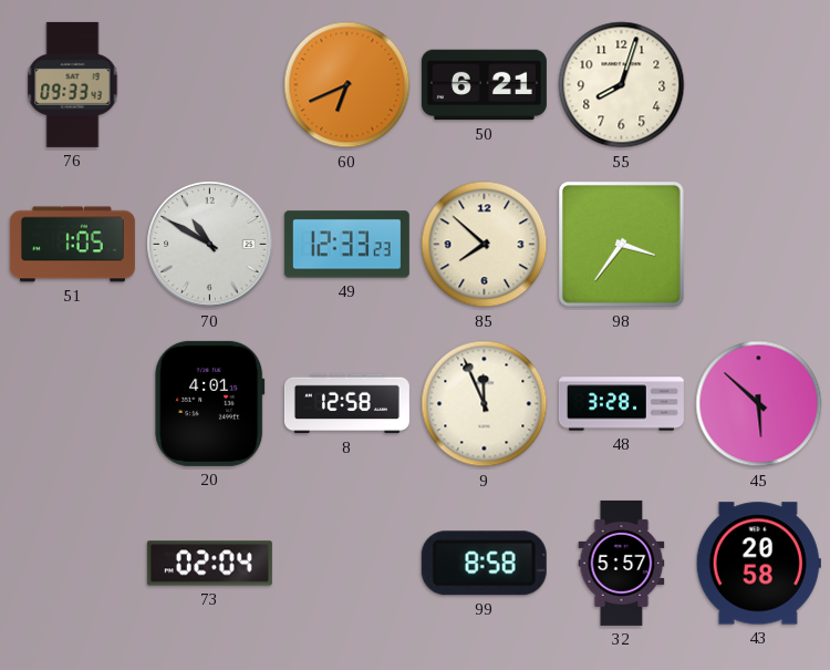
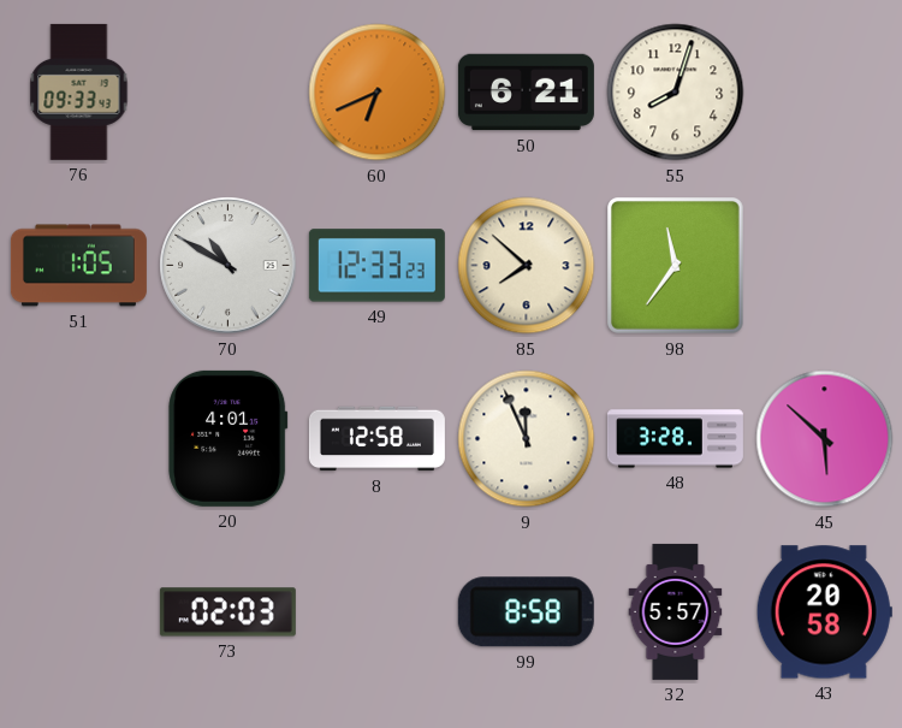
98: 3:36 -> 11:36 (676, 266)
73: 02:04 -> 02:03 (227, 612)
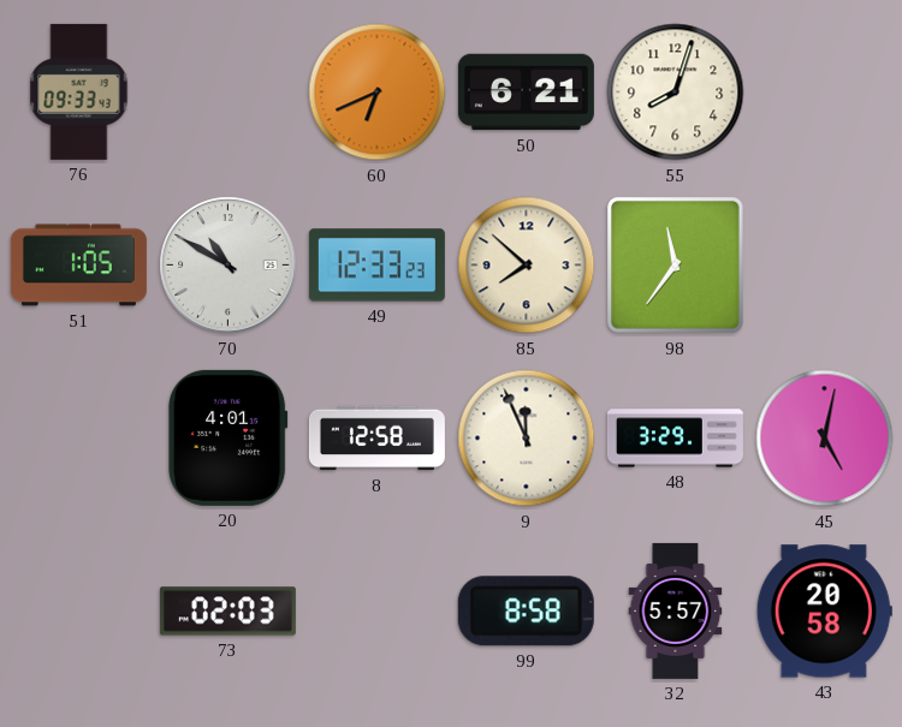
48: 3:28 -> 3:29 (675, 439)
45: 5:52 -> 5:02 (825, 439)
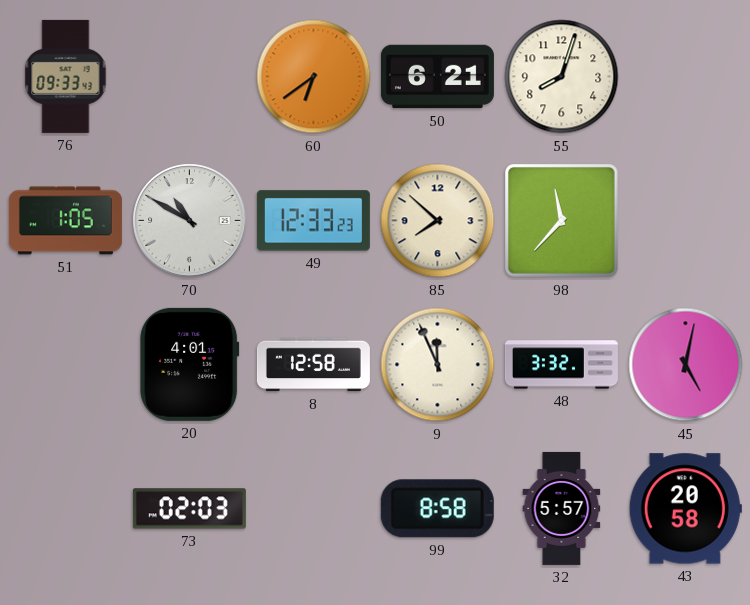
60: 6:41 -> 6:39 (314, 77)
98: 11:36 -> 11:37 (562, 221)
48: 3:29 -> 3:32 (561, 365)
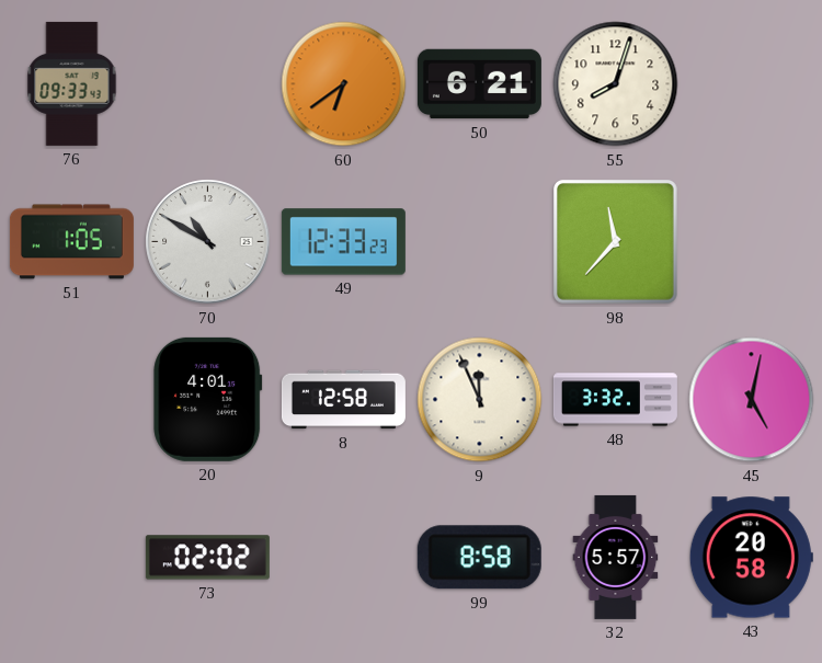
85: 7:52 -> none (438, 221)
73: 02:03 -> 02:02 (207, 558)
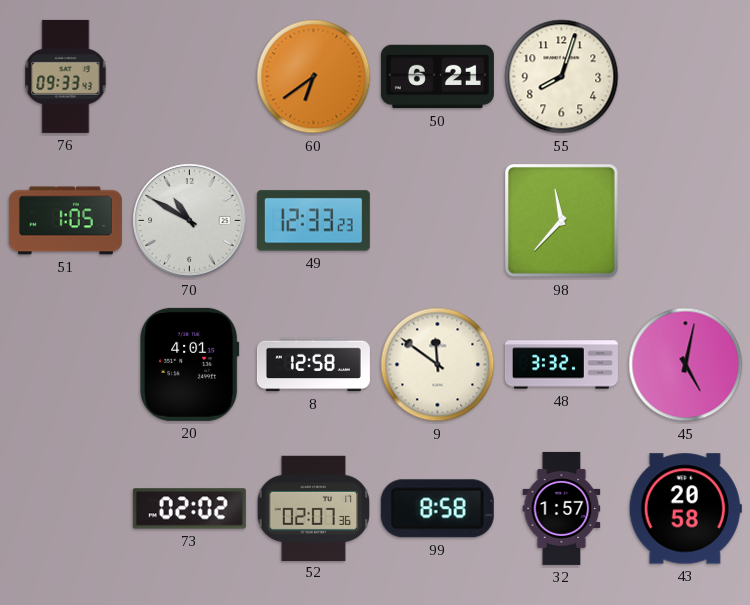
9: 11:56 -> 11:51 (438, 365)
52: none -> 02:07 (314, 508)
32: 5:57 -> 1:57 (562, 508)
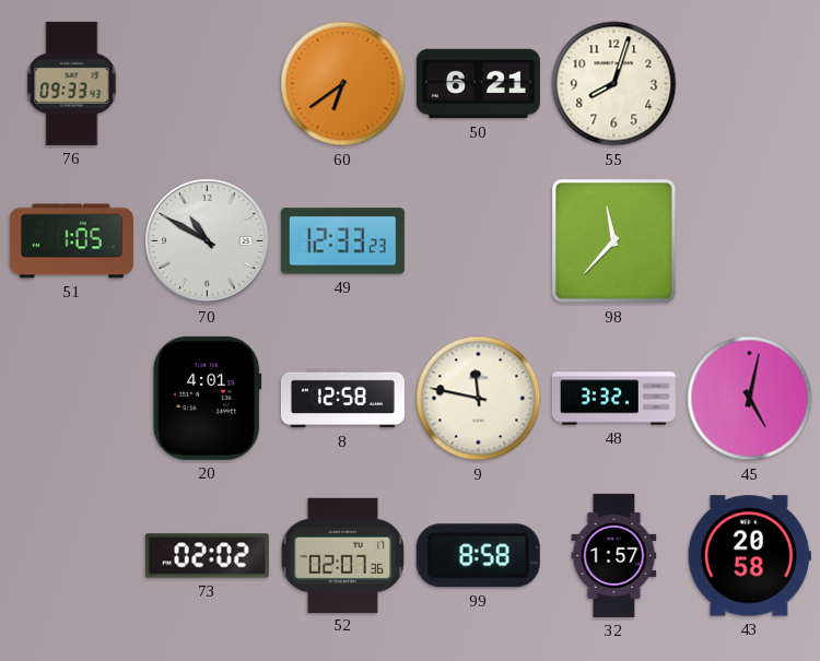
9: 11:51 -> 11:47 (479, 399)
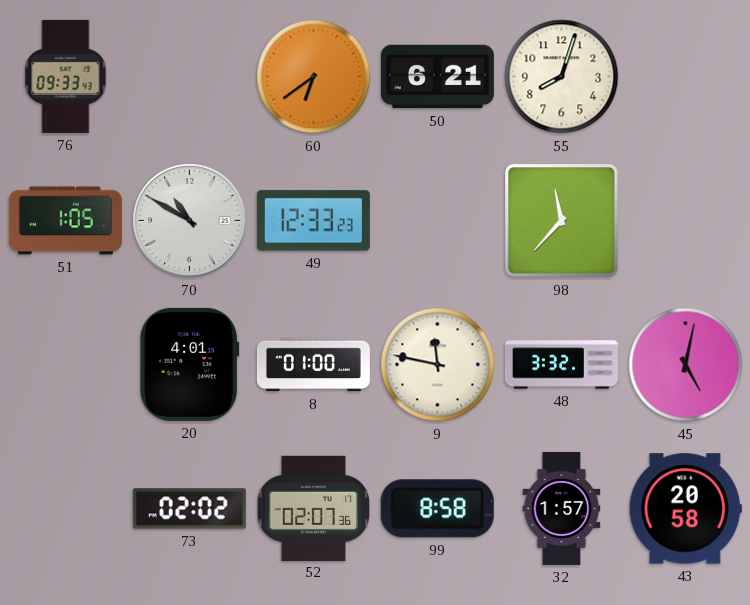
8: 12:58 -> 01:00 (313, 365)
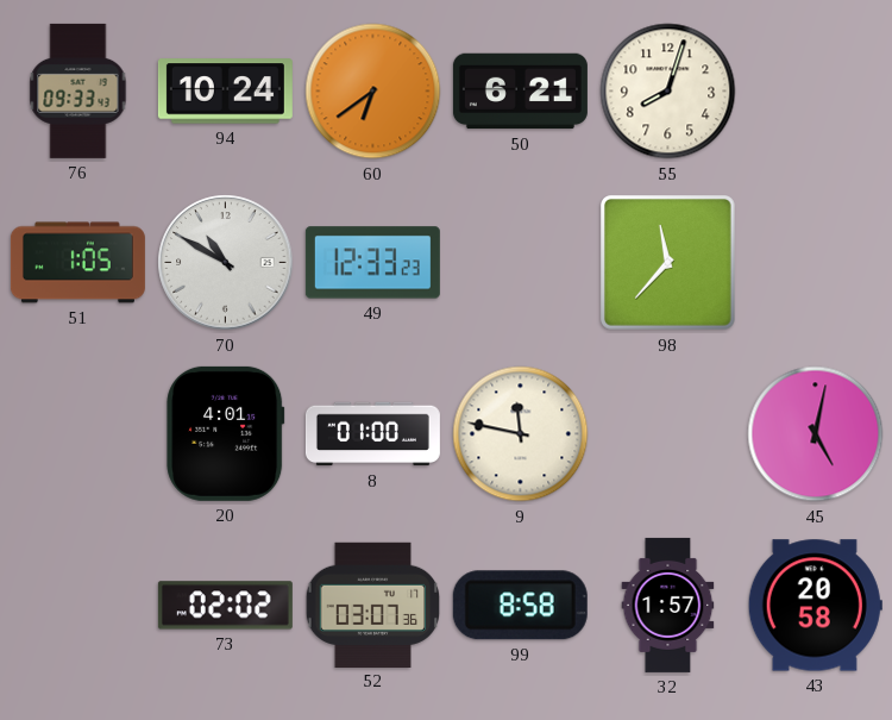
94: none -> 10:24 (225, 92)
48: 3:32 -> none (561, 365)
52: 02:07 -> 03:07 (373, 605)
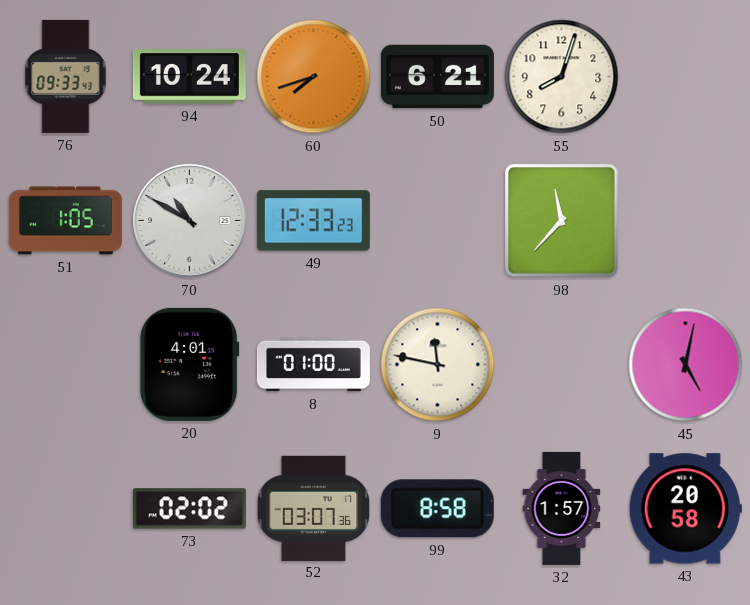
60: 6:39 -> 7:42 (314, 77)
